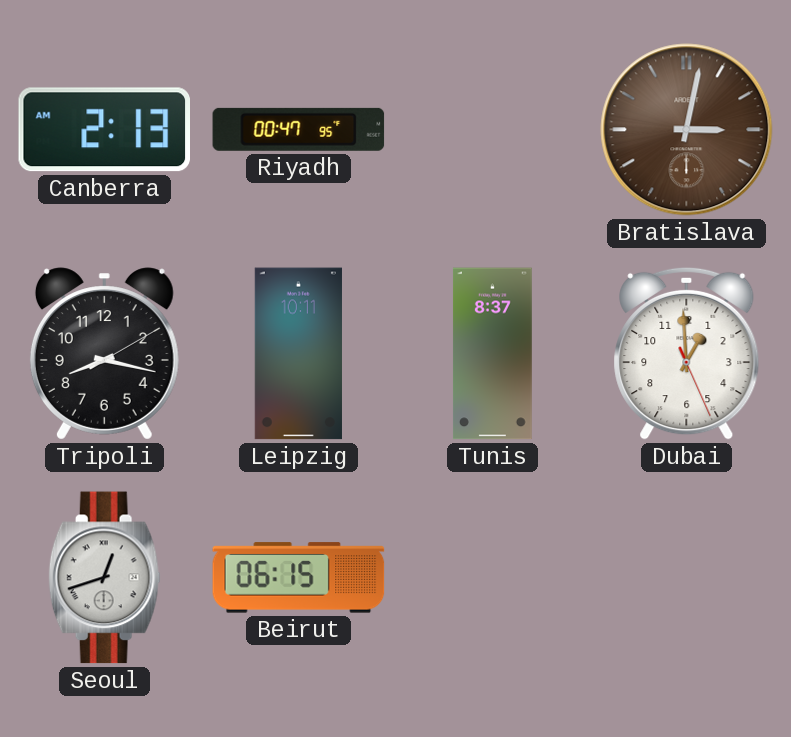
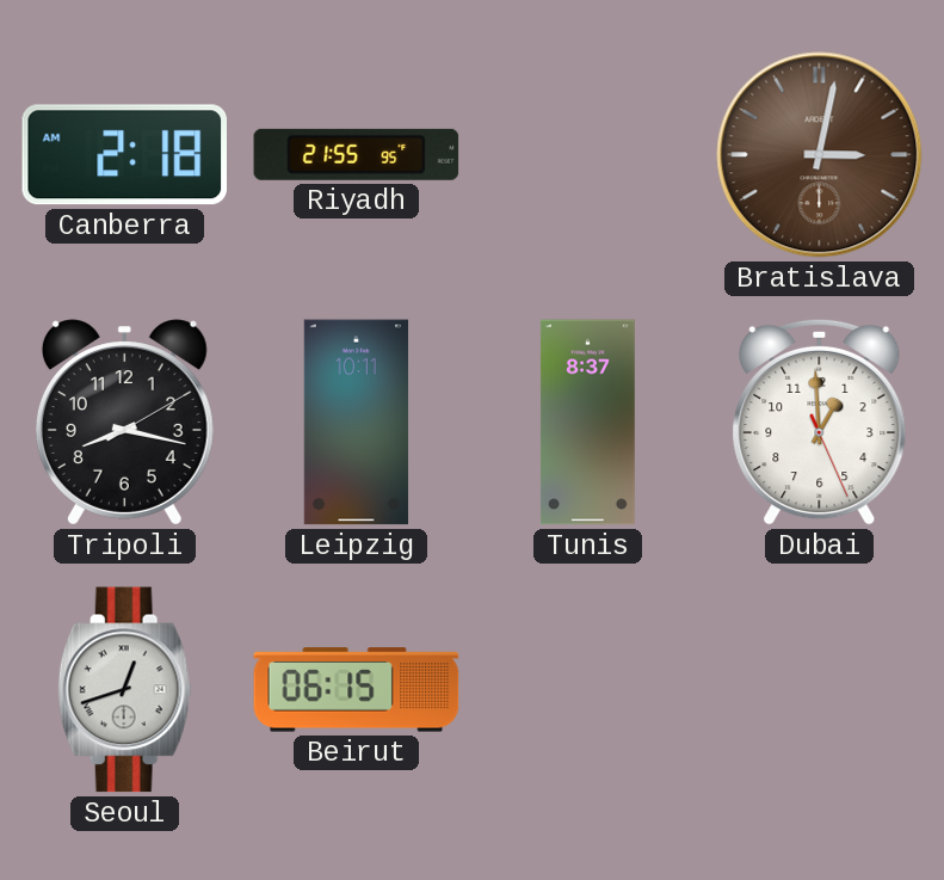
Canberra: 2:13 -> 2:18 (124, 155)
Riyadh: 00:47 -> 21:55 (357, 154)
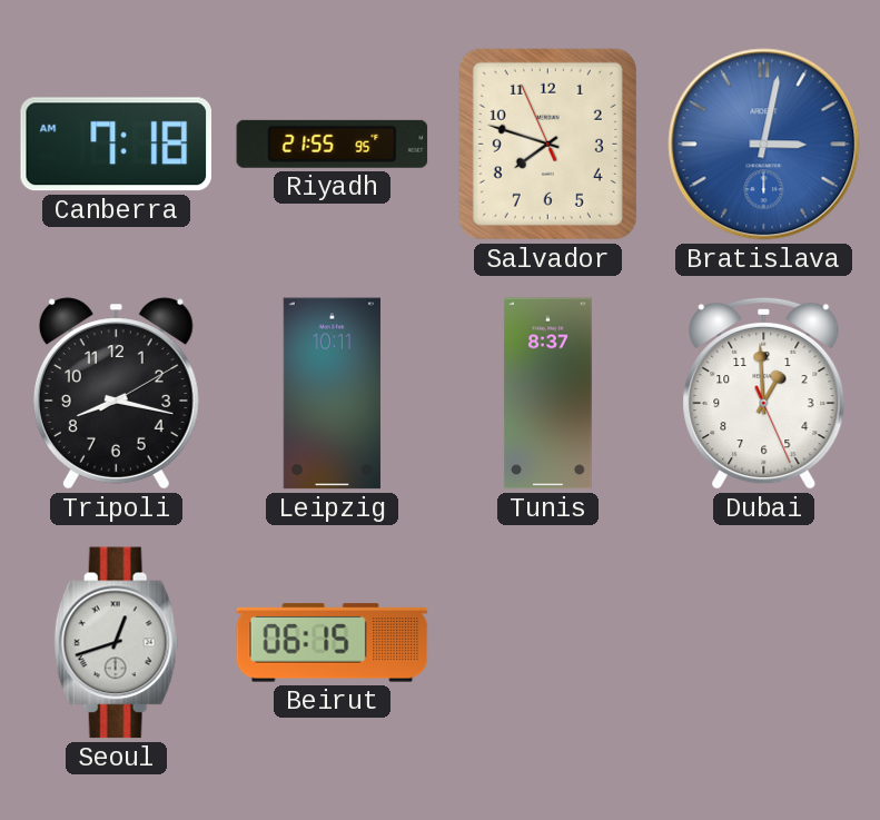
Canberra: 2:18 -> 7:18 (116, 145)
Salvador: none -> 7:47 (547, 144)
Bratislava dial: brown -> blue (764, 145)
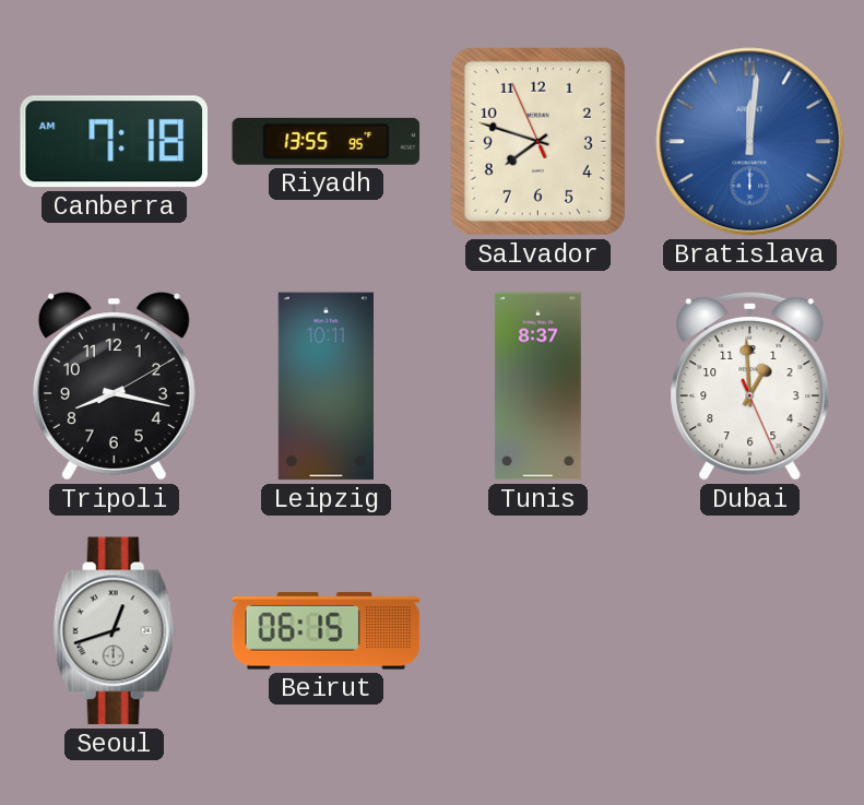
Riyadh: 21:55 -> 13:55 (327, 141)
Bratislava: 3:02 -> 12:01 (750, 142)
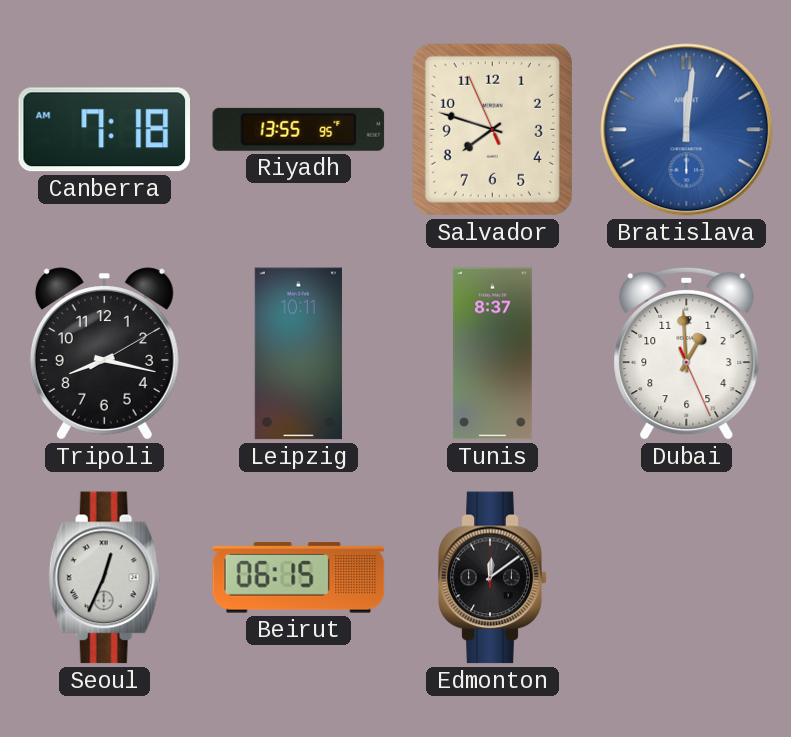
Seoul: 12:42 -> 12:34 (104, 578)
Edmonton: none -> 12:09 (493, 578)
